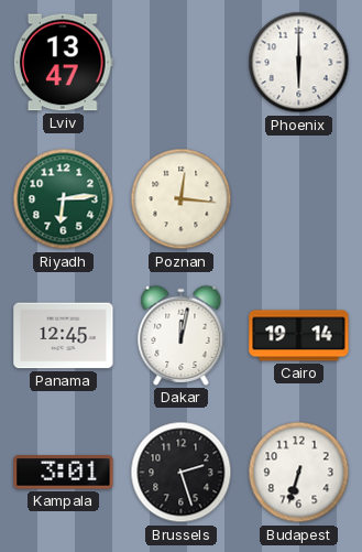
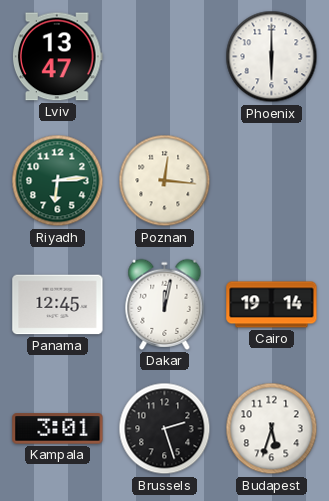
Budapest: 6:33 -> 5:33 (272, 429)
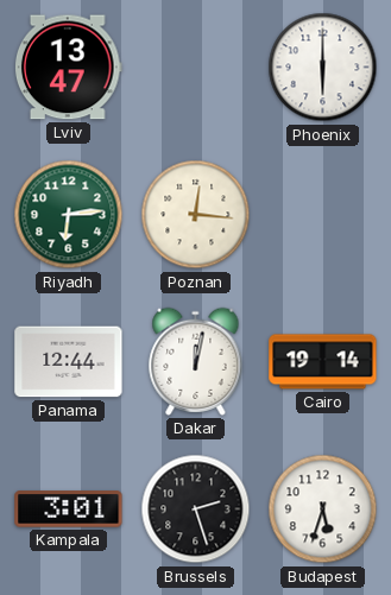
Panama: 12:45 -> 12:44 (69, 362)
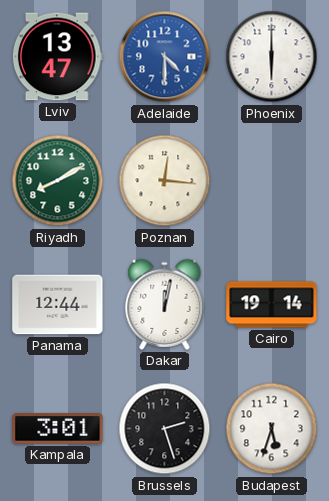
Adelaide: none -> 4:30 (165, 57)
Riyadh: 6:14 -> 8:10 (58, 181)
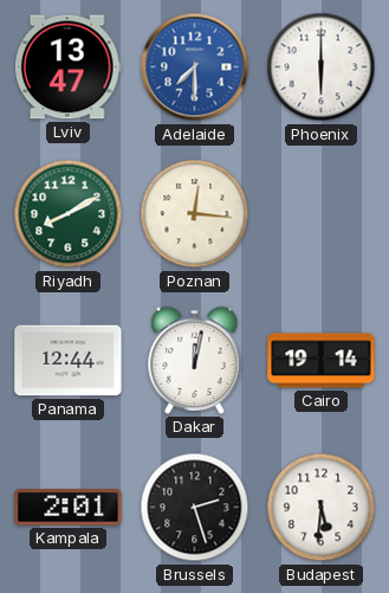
Adelaide: 4:30 -> 7:30 (195, 67)
Kampala: 3:01 -> 2:01 (69, 508)
Budapest: 5:33 -> 5:31 (322, 508)
